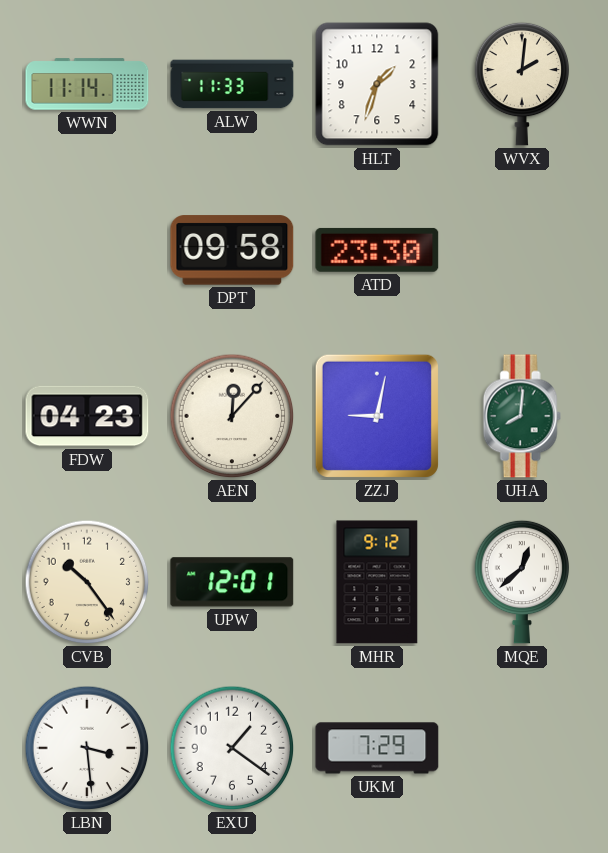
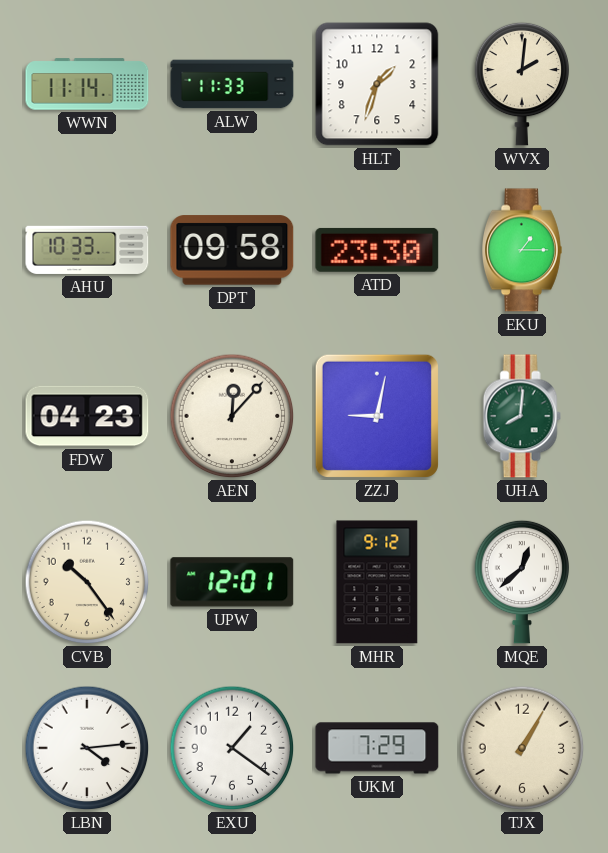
AHU: none -> 10:33 (87, 250)
EKU: none -> 1:15 (522, 250)
LBN: 3:29 -> 4:14 (87, 748)
TJX: none -> 1:05 (522, 748)
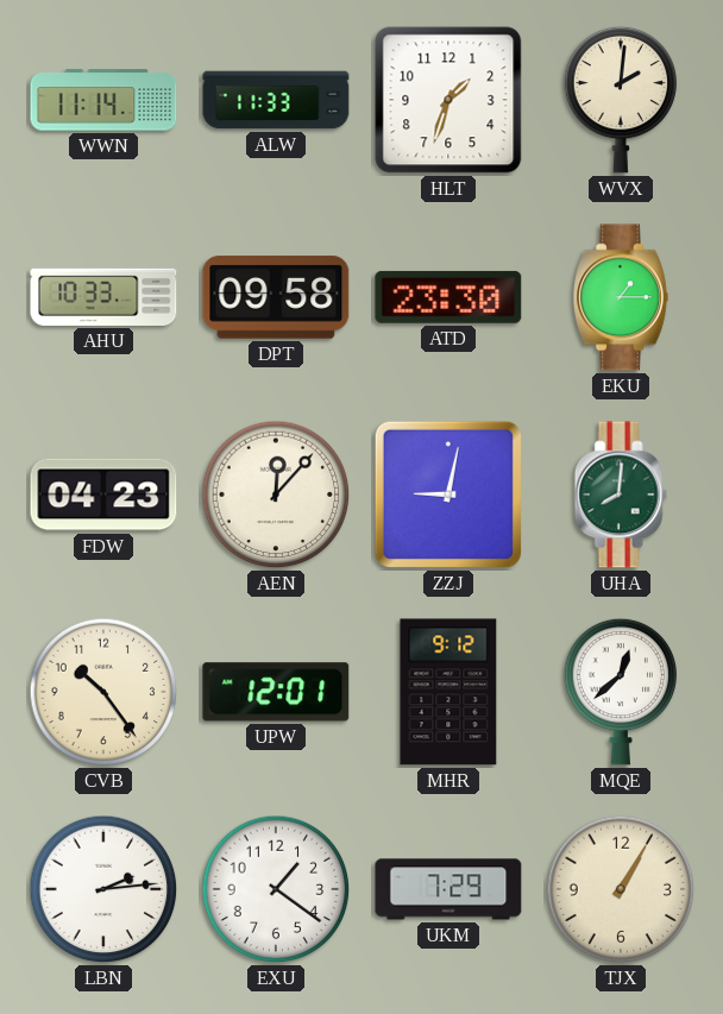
LBN: 4:14 -> 2:14 (103, 889)
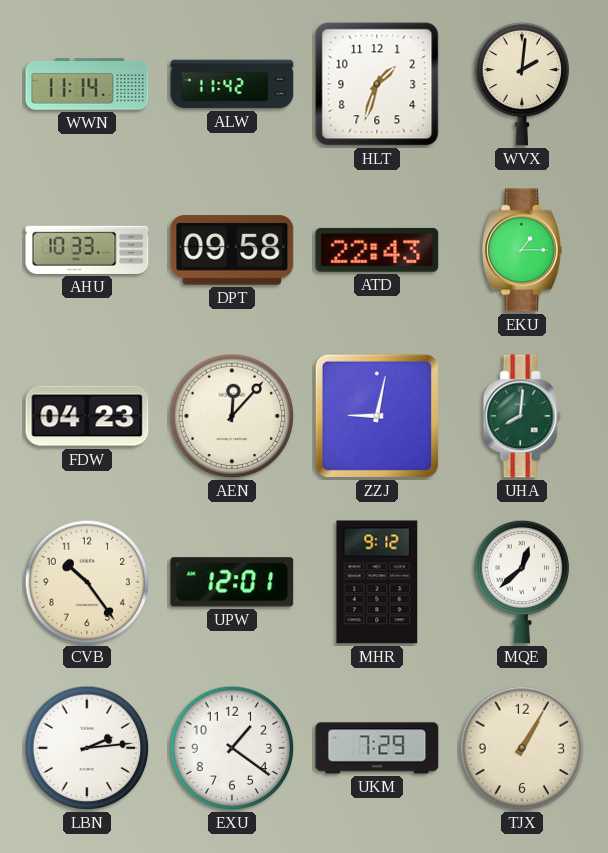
ALW: 11:33 -> 11:42 (232, 84)
ATD: 23:30 -> 22:43 (377, 250)
